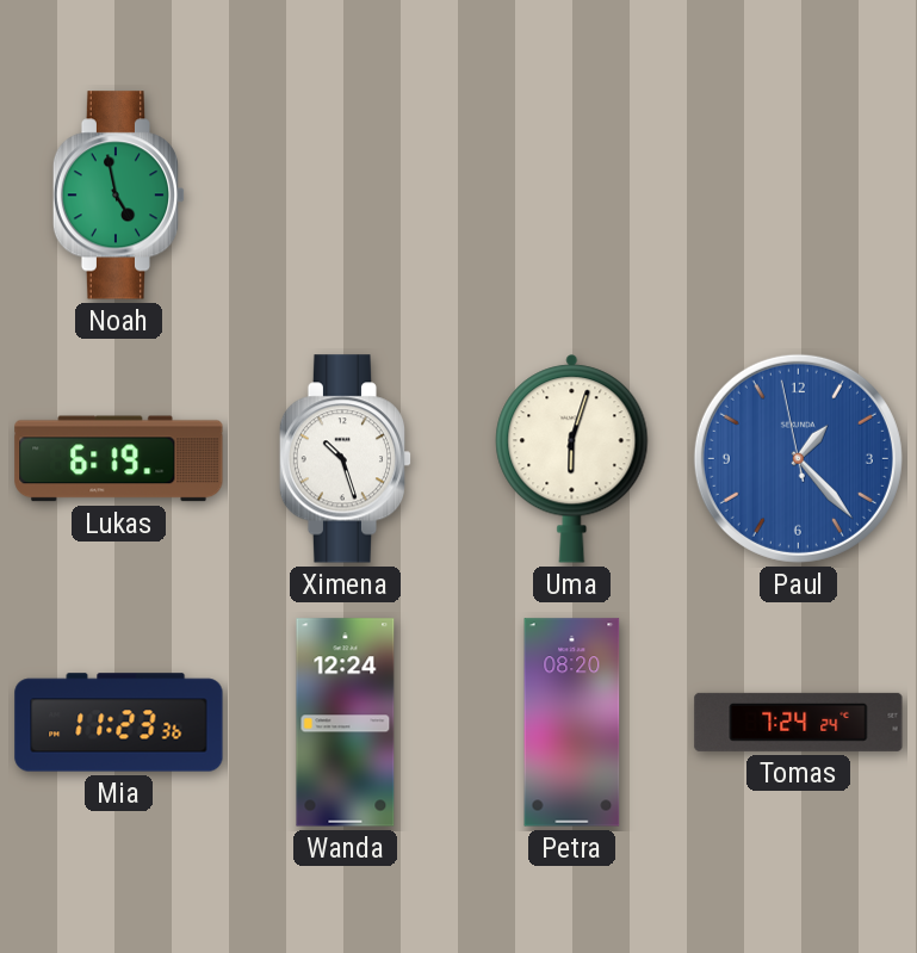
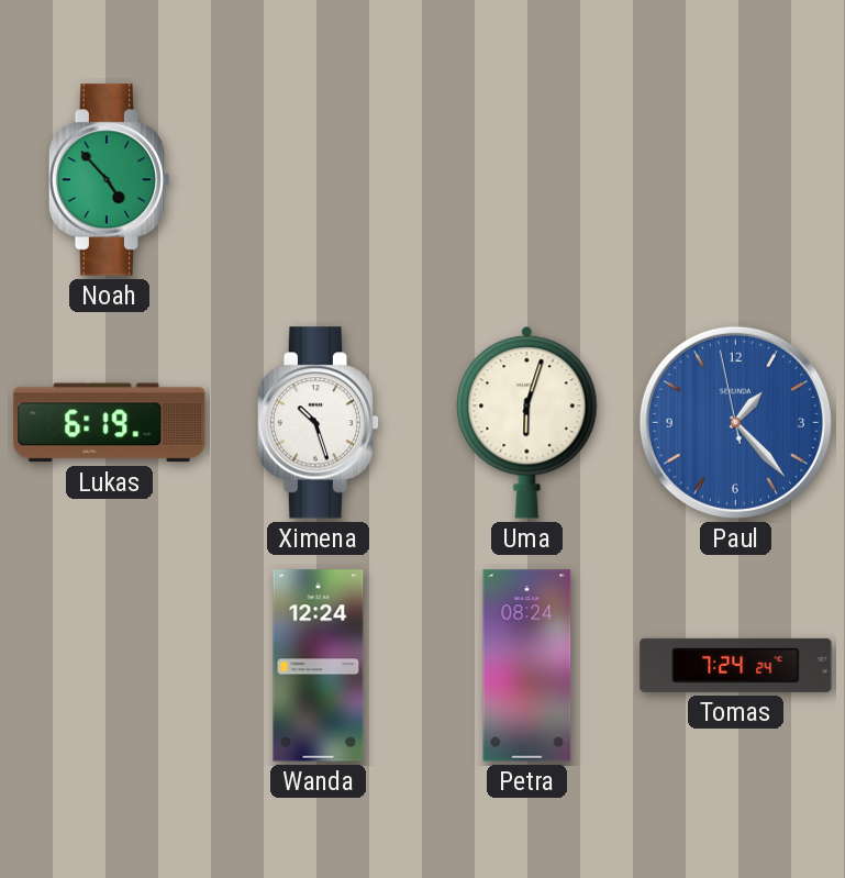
Noah: 4:58 -> 4:53 (110, 180)
Mia: 11:23 -> none (119, 723)
Petra: 08:20 -> 08:24 (527, 666)
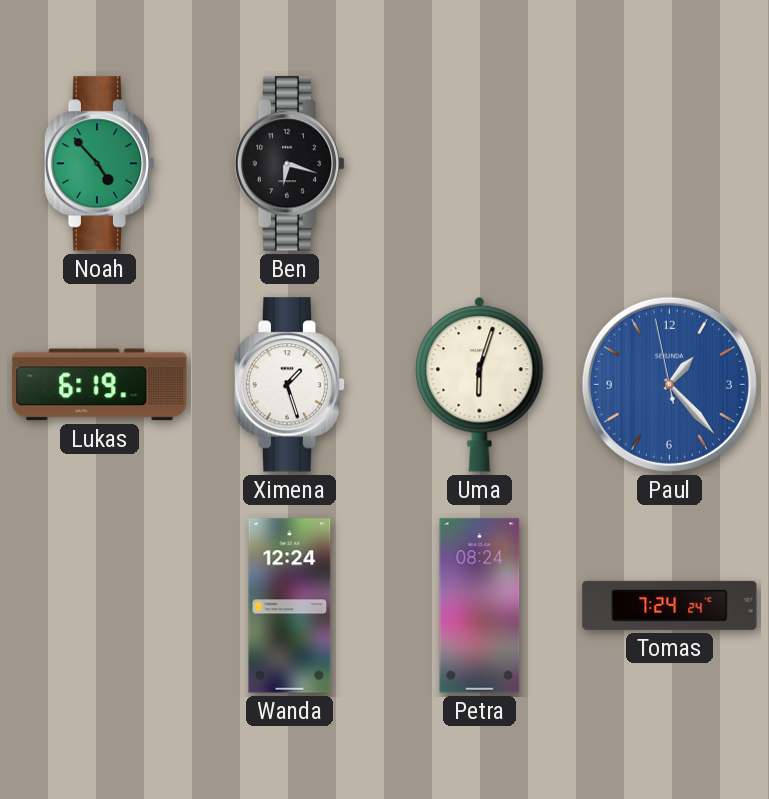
Ben: none -> 6:18 (290, 164)
Ximena: 10:27 -> 1:27 (290, 385)
